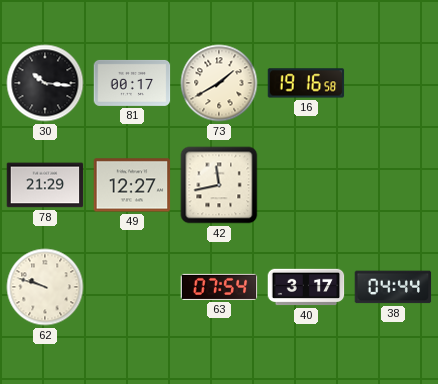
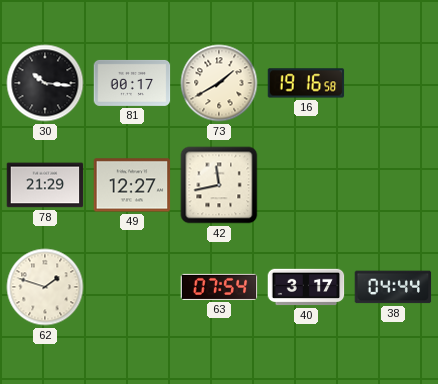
62: 9:48 -> 1:48 (45, 287)
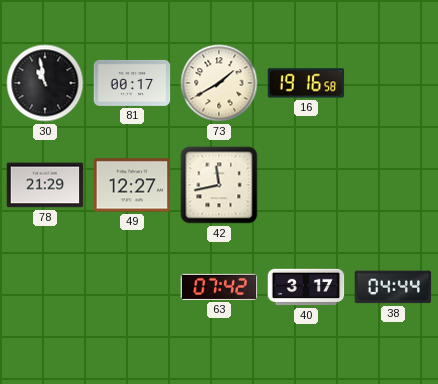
30: 10:16 -> 10:58 (45, 83)
62: 1:48 -> none (45, 287)
63: 07:54 -> 07:42 (219, 287)
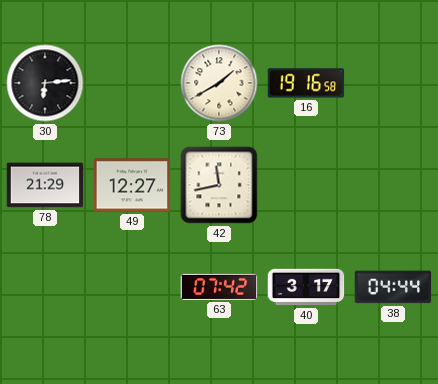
30: 10:58 -> 6:14 (45, 83)
81: 00:17 -> none (132, 83)
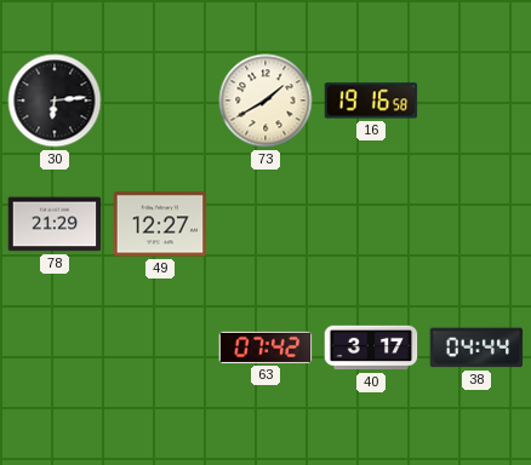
42: 11:43 -> none (219, 185)
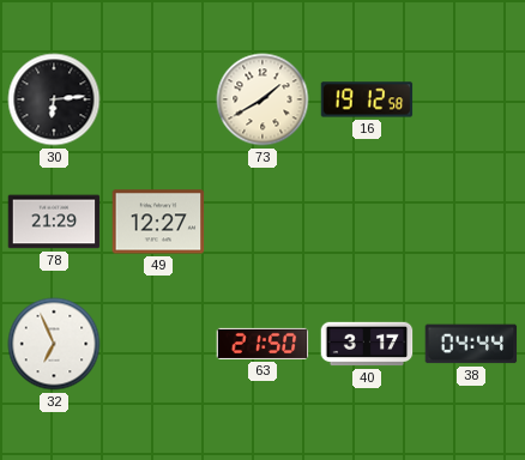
16: 19:16 -> 19:12 (367, 99)
32: none -> 6:56 (54, 344)
63: 07:42 -> 21:50 (262, 344)
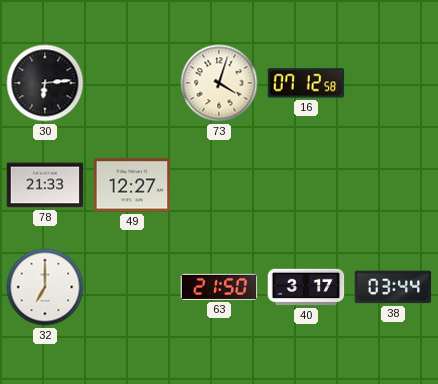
73: 1:40 -> 4:03 (219, 83)
16: 19:12 -> 07:12 (306, 83)
78: 21:29 -> 21:33 (45, 185)
32: 6:56 -> 7:00 (45, 287)
38: 04:44 -> 03:44 (393, 287)
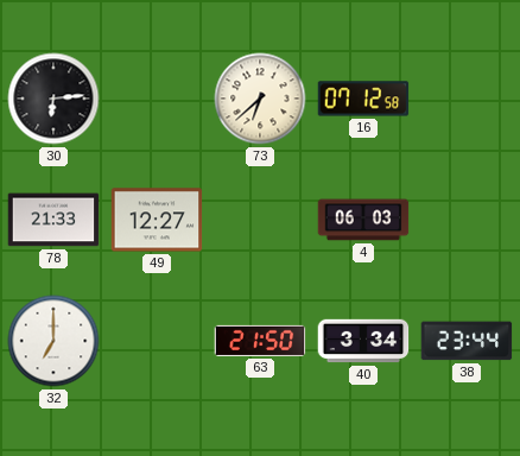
73: 4:03 -> 6:38 (260, 99)
4: none -> 06:03 (363, 220)
40: 3:17 -> 3:34 (363, 341)
38: 03:44 -> 23:44 (467, 341)
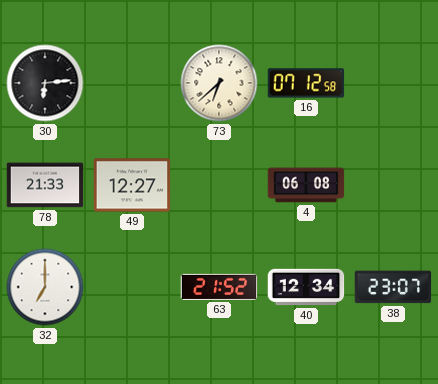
4: 06:03 -> 06:08 (306, 185)
63: 21:50 -> 21:52 (219, 287)
40: 3:34 -> 12:34 (306, 287)
38: 23:44 -> 23:07 (393, 287)
